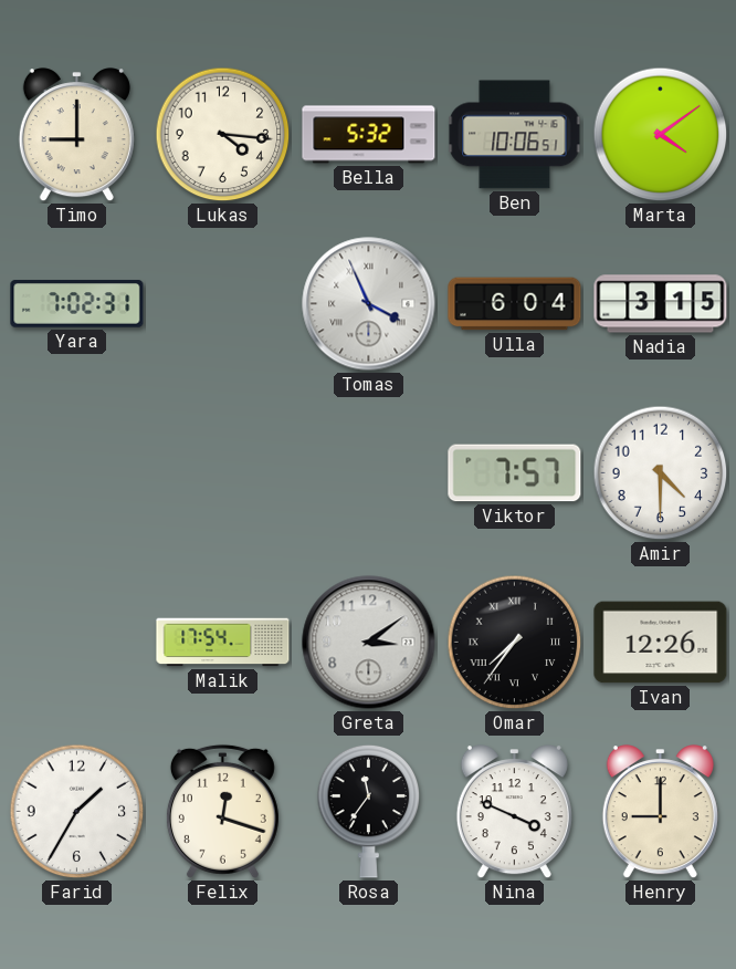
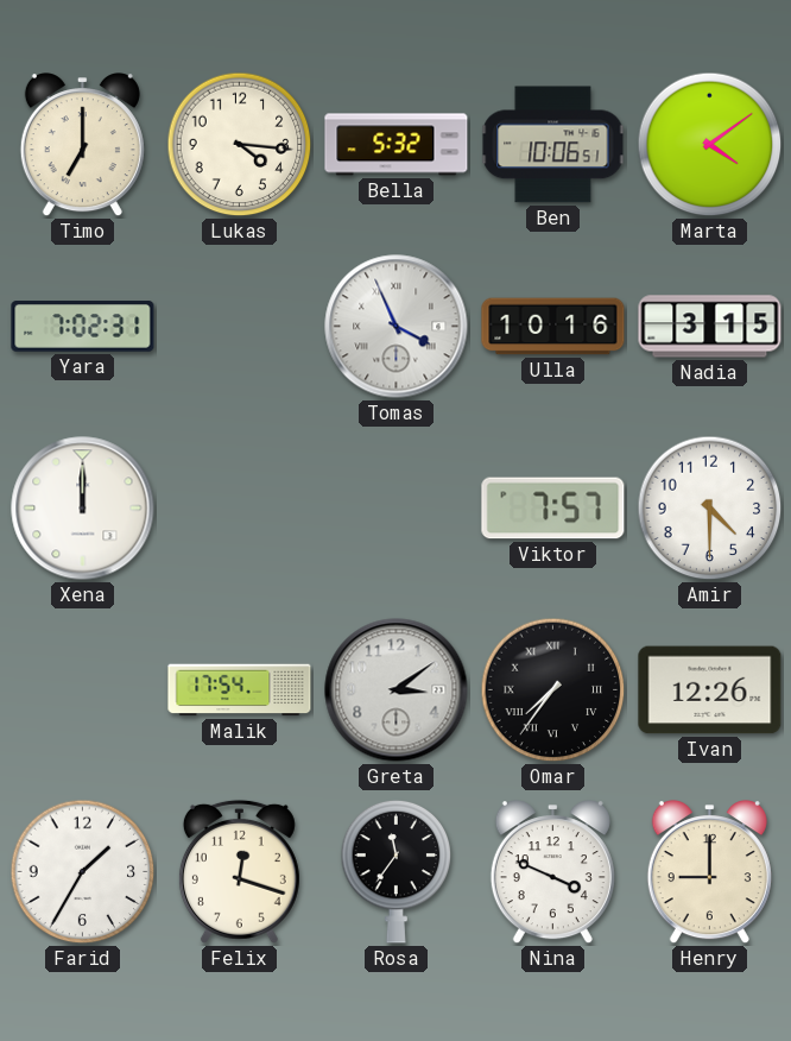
Timo: 9:00 -> 7:00 (82, 145)
Ulla: 6:04 -> 10:16 (553, 327)
Xena: none -> 12:00 (83, 509)
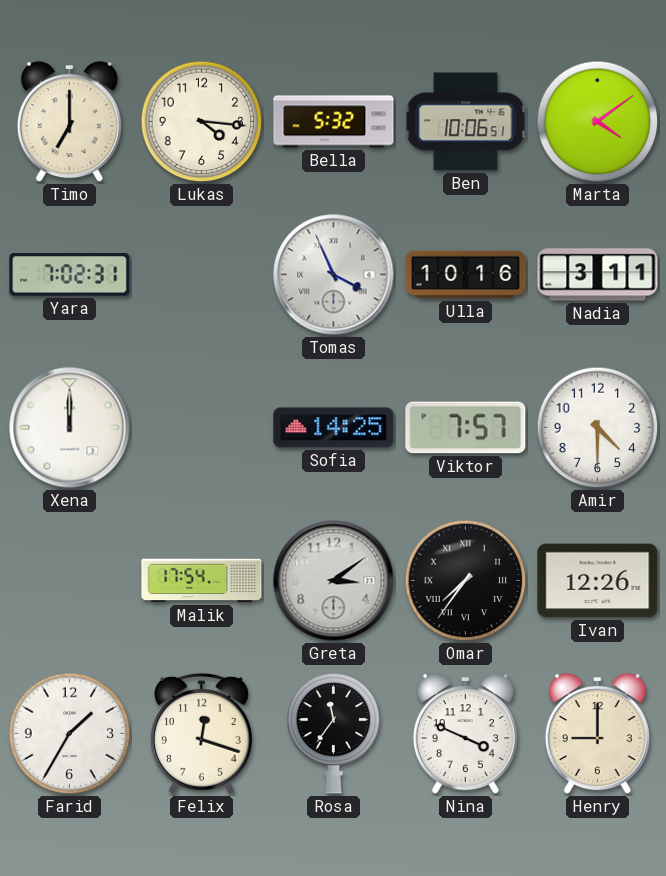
Nadia: 3:15 -> 3:11 (598, 275)
Sofia: none -> 14:25 (334, 428)
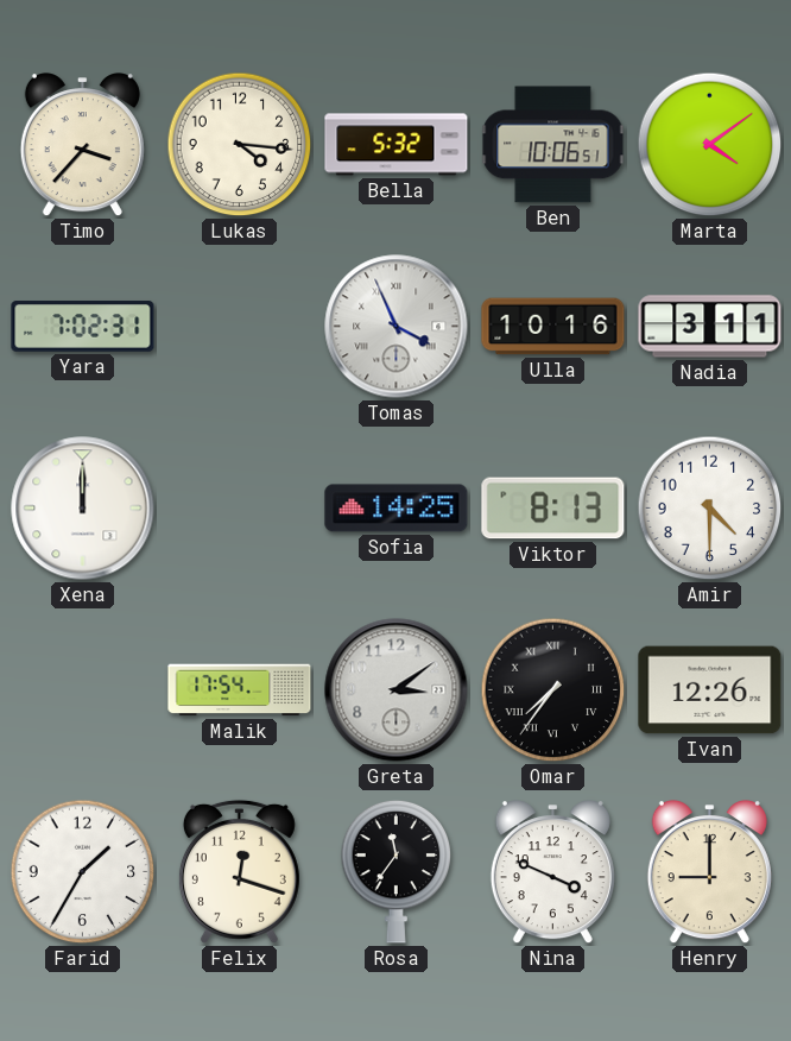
Timo: 7:00 -> 3:37 (82, 145)
Viktor: 7:57 -> 8:13 (553, 509)
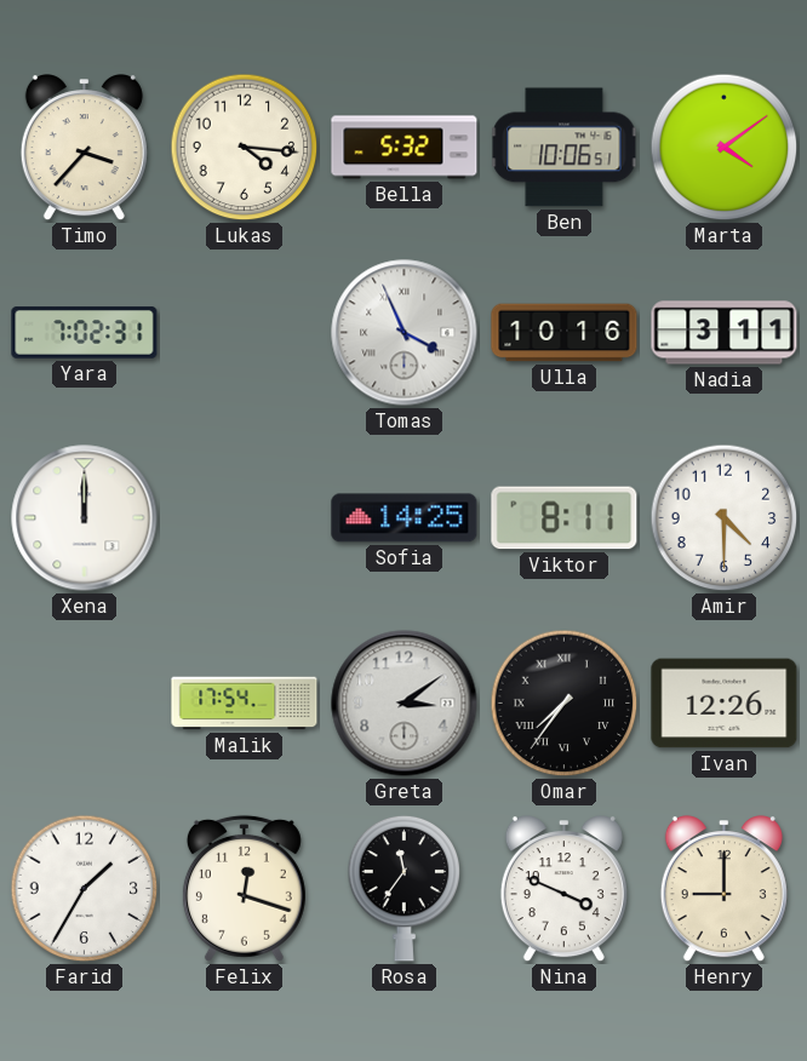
Viktor: 8:13 -> 8:11 (565, 518)
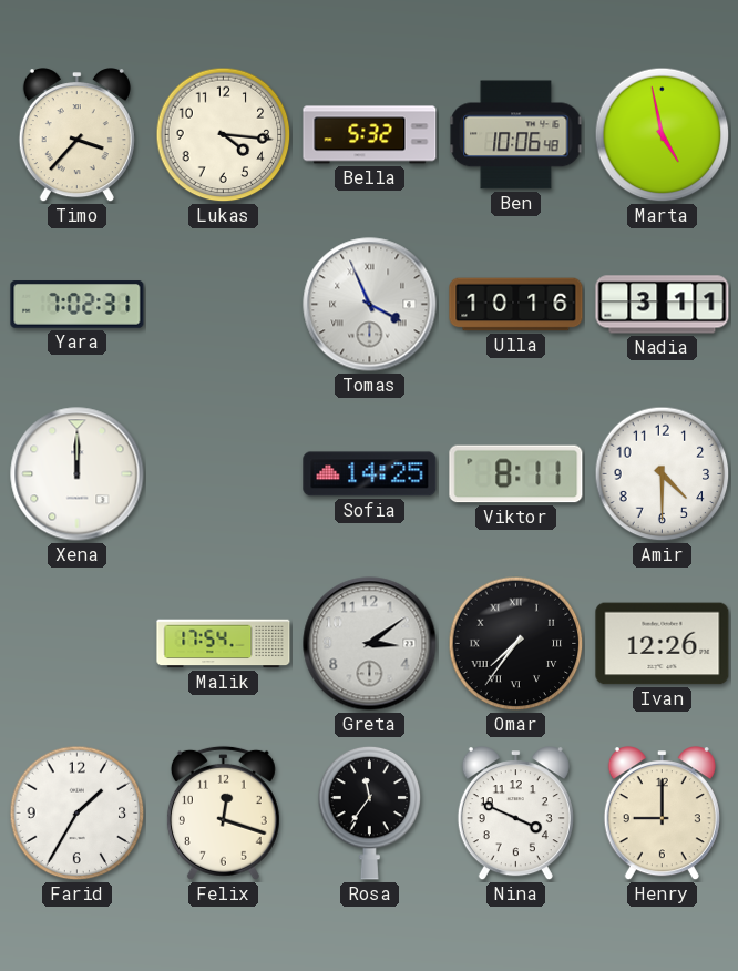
Ben: 10:06:51 -> 10:06:48 (516, 135)
Marta: 4:09 -> 4:58 (663, 135)
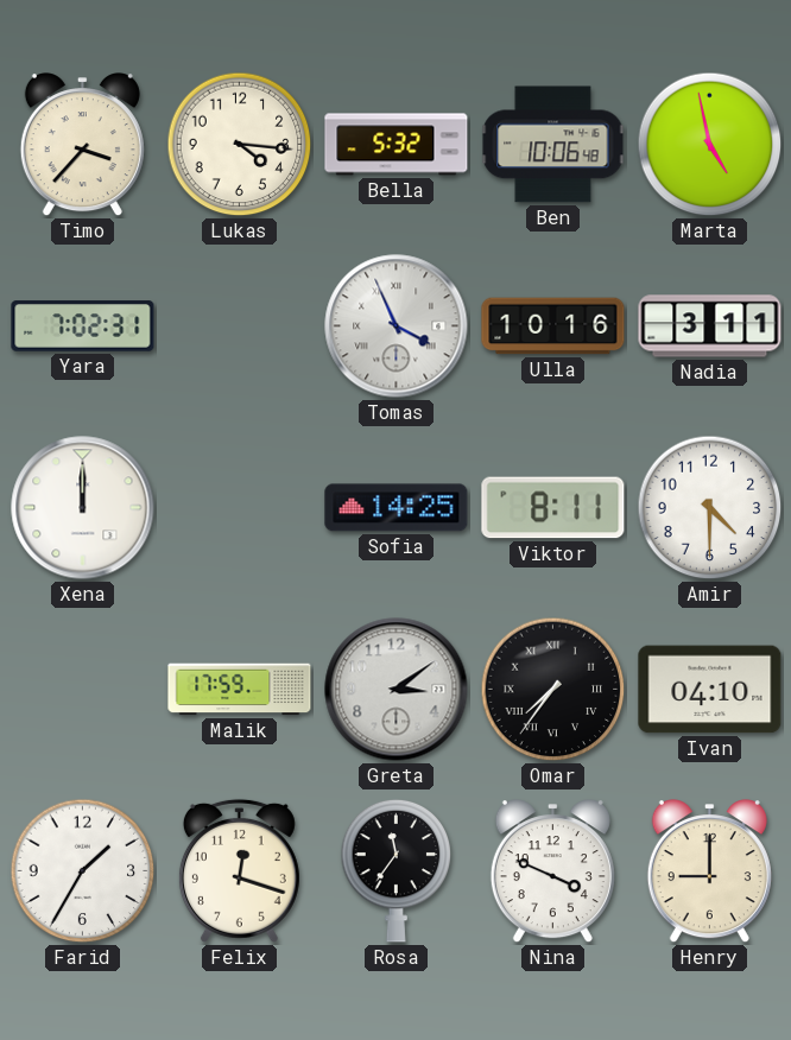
Malik: 17:54 -> 17:59 (240, 690)
Ivan: 12:26 -> 04:10 (710, 690)
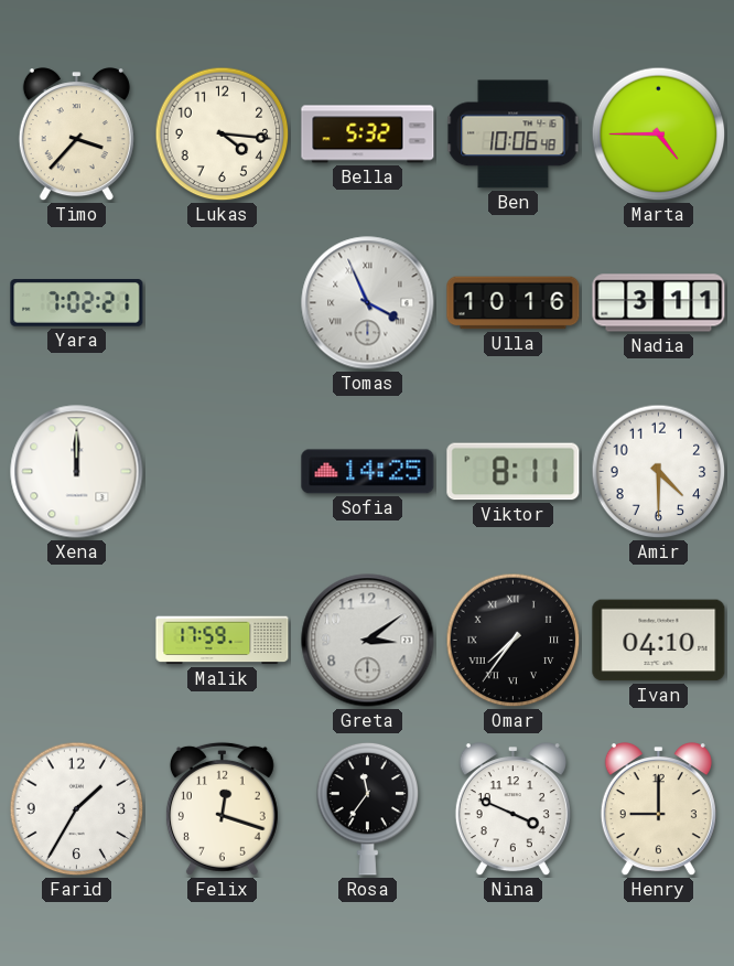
Marta: 4:58 -> 4:45 (659, 135)
Yara: 7:02:31 -> 7:02:21 (77, 303)
